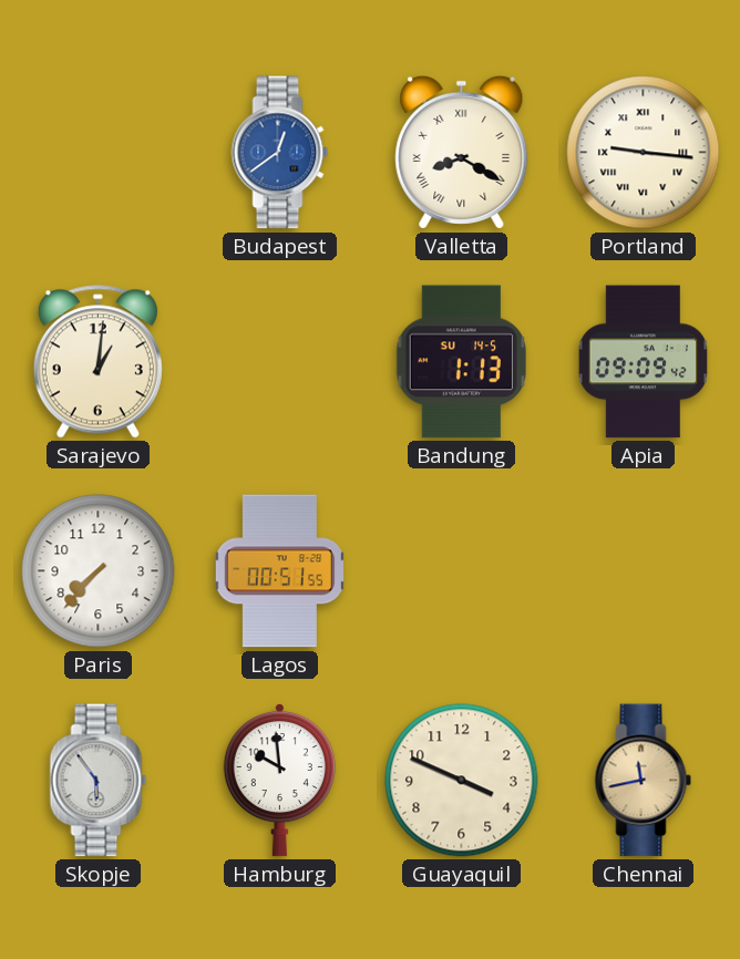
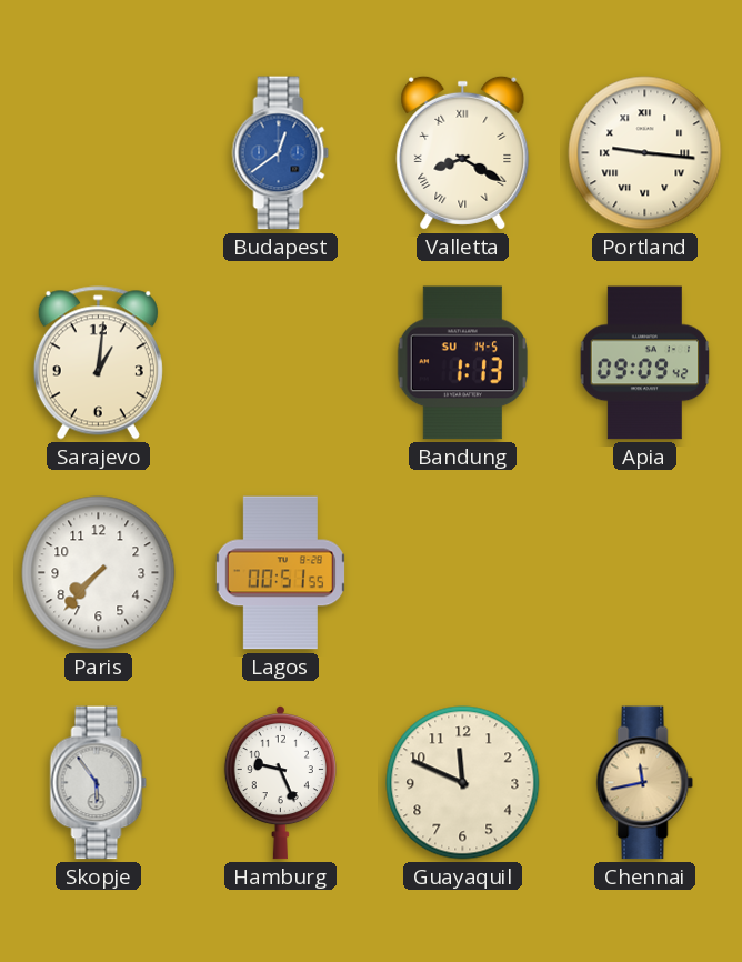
Hamburg: 9:59 -> 9:26 (280, 782)
Guayaquil: 3:49 -> 11:49 (463, 783)
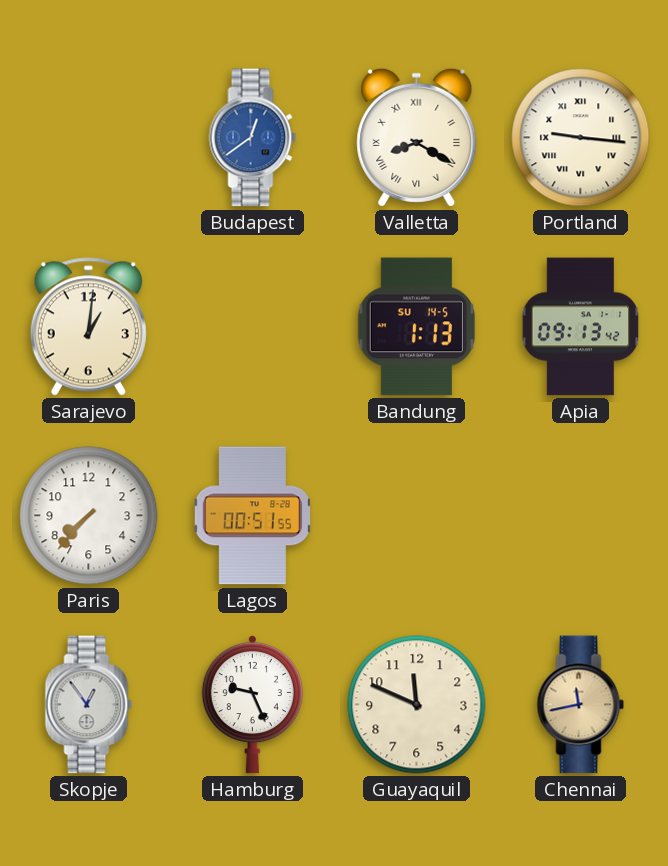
Apia: 09:09 -> 09:13 (581, 327)
Skopje: 5:54 -> 12:54 (89, 705)
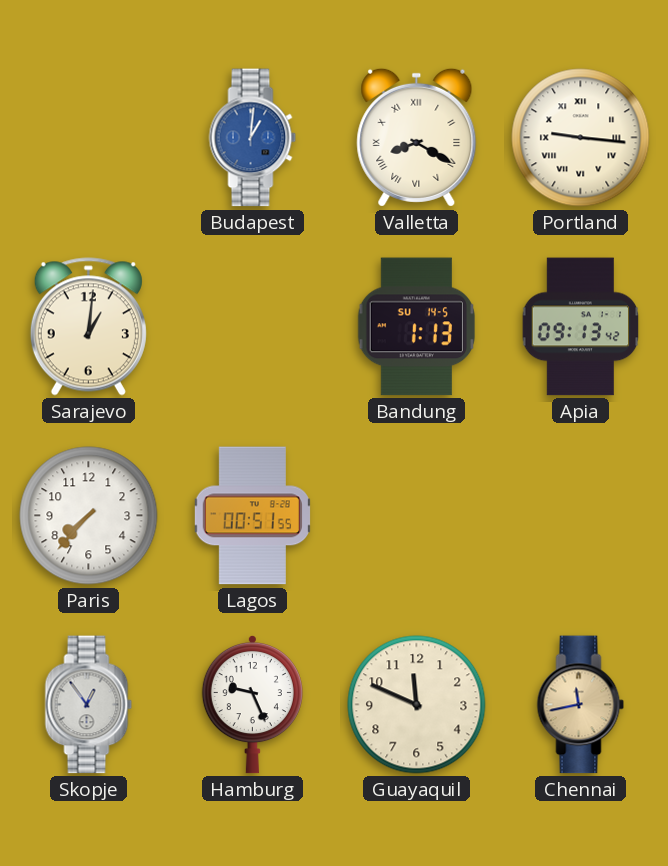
Budapest: 12:39 -> 1:01 (253, 138)
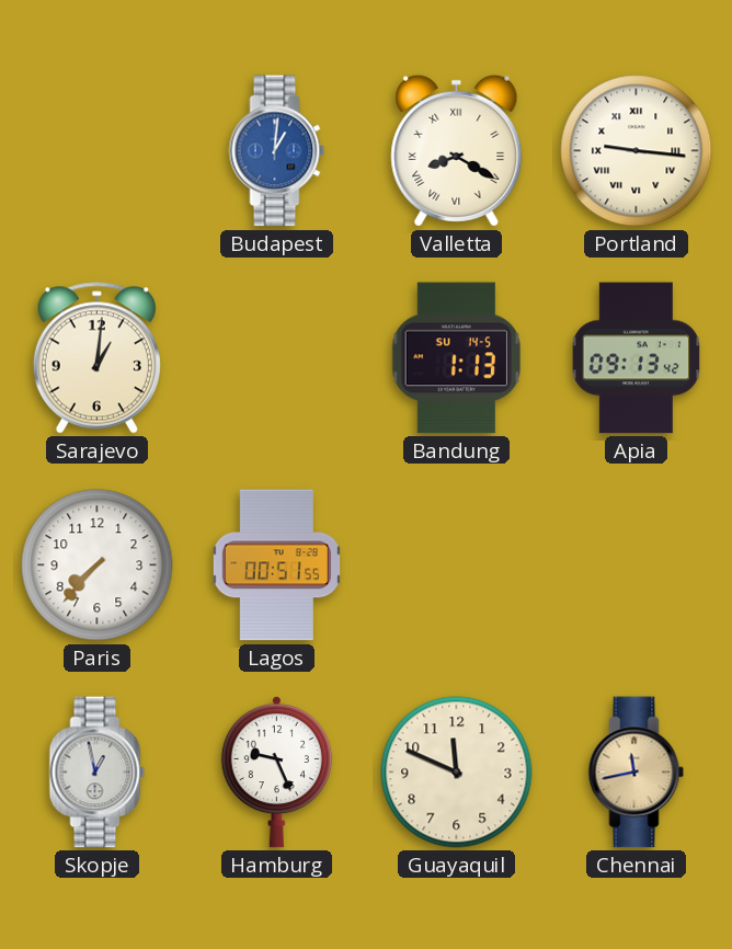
Skopje: 12:54 -> 12:58 (98, 773)
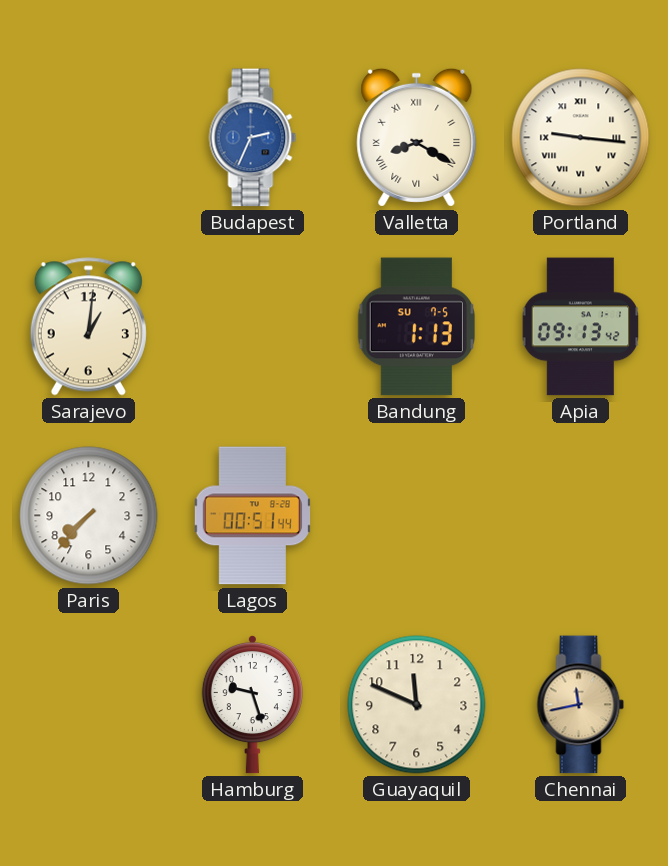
Budapest: 1:01 -> 2:34 (253, 138)
Bandung date: SU 14-5 -> SU 7-5 (416, 327)
Lagos: 00:51:55 -> 00:51:44 (252, 516)
Skopje: 12:58 -> none (98, 773)
Hamburg: 9:26 -> 9:27 (252, 704)
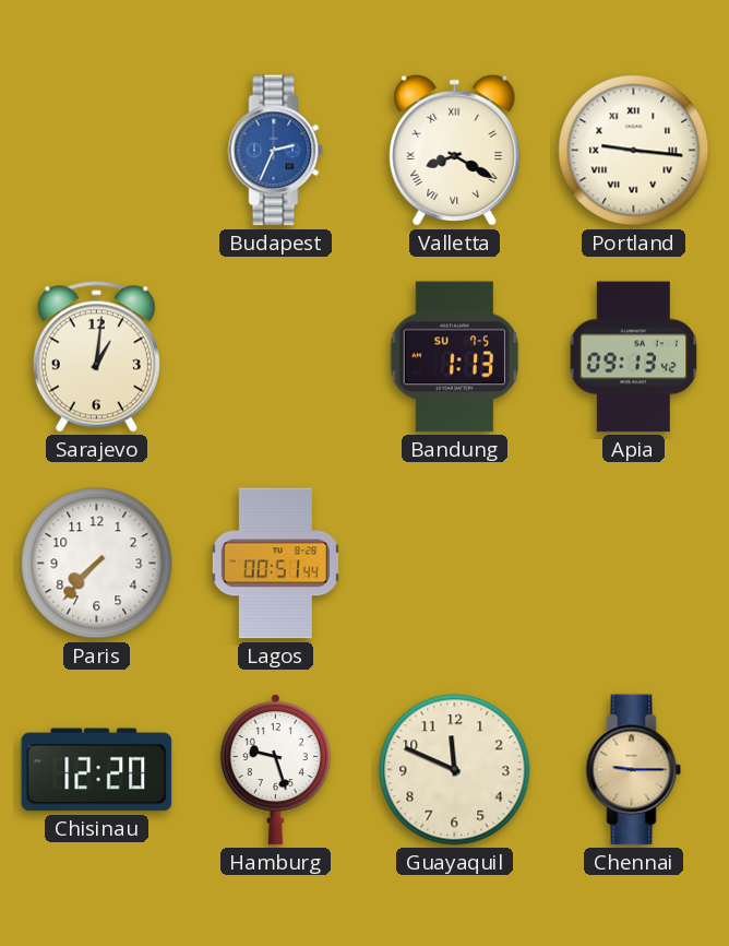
Chisinau: none -> 12:20 (97, 770)
Chennai: 11:43 -> 9:15 (634, 770)
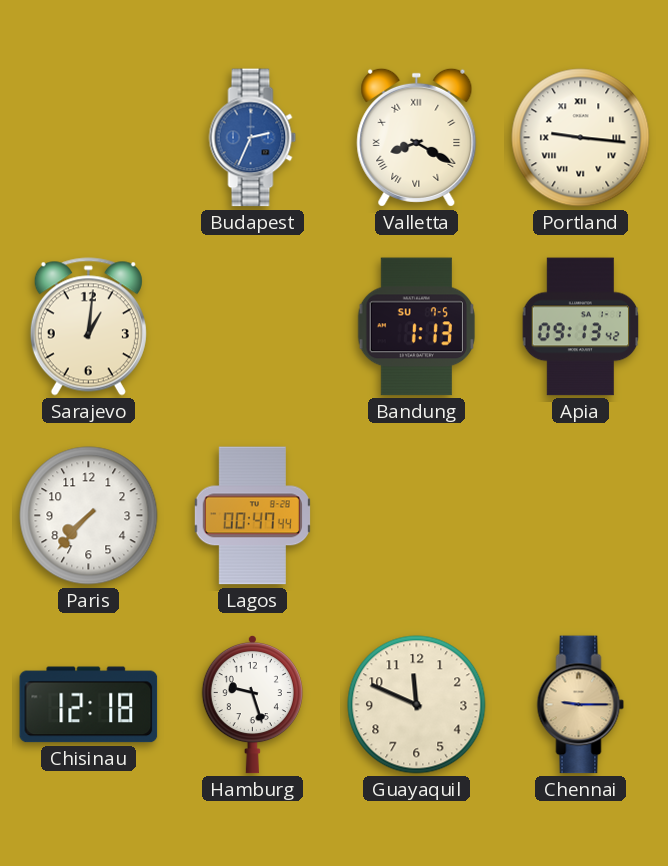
Lagos: 00:51 -> 00:47 (252, 516)
Chisinau: 12:20 -> 12:18 (89, 705)
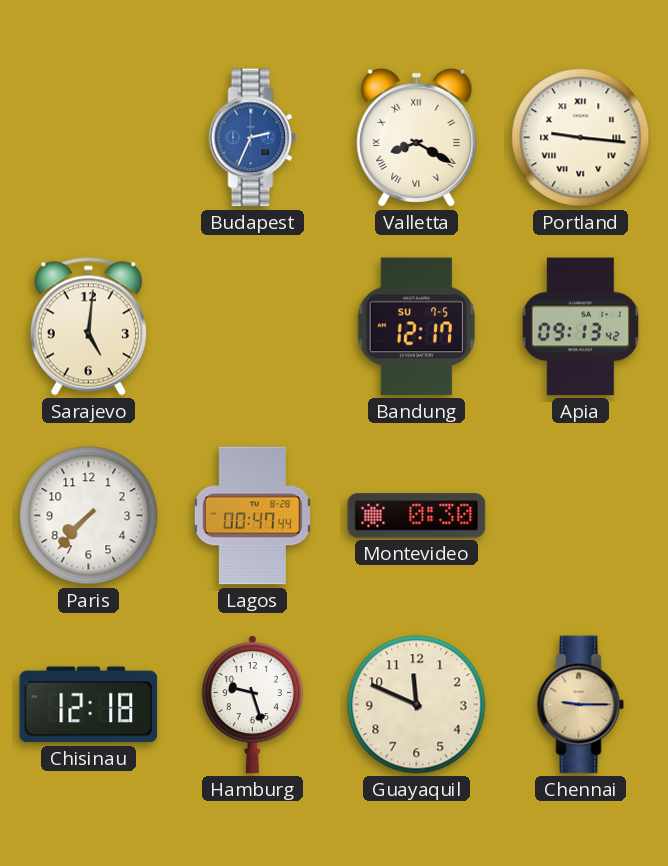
Sarajevo: 1:01 -> 5:01 (88, 327)
Bandung: 1:13 -> 12:17 (416, 327)
Montevideo: none -> 0:30 (417, 516)
